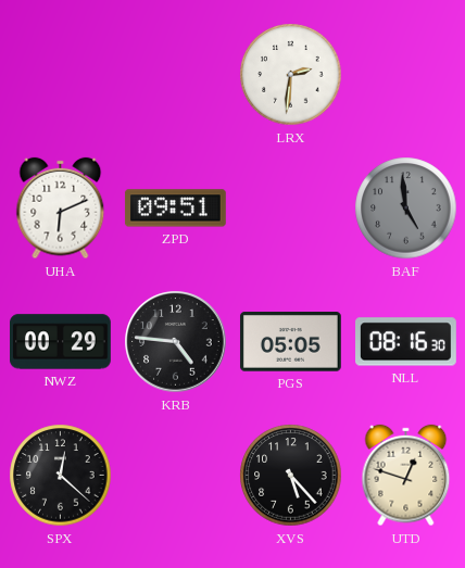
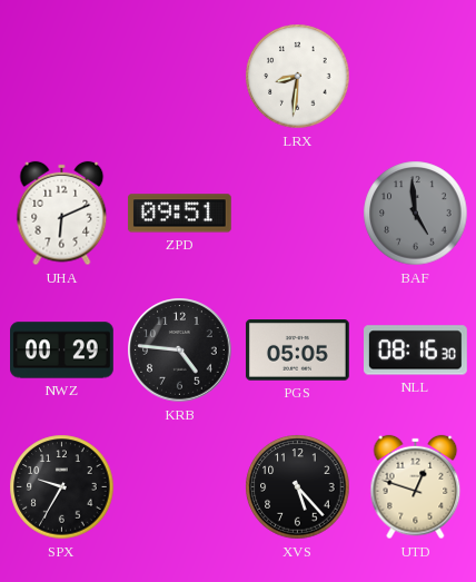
LRX: 2:31 -> 8:31 (298, 77)
SPX: 12:22 -> 9:35 (62, 487)
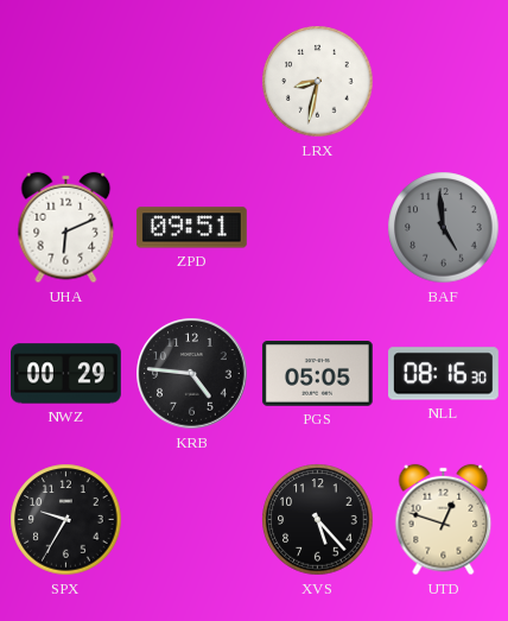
LRX: 8:31 -> 8:32 (318, 82)
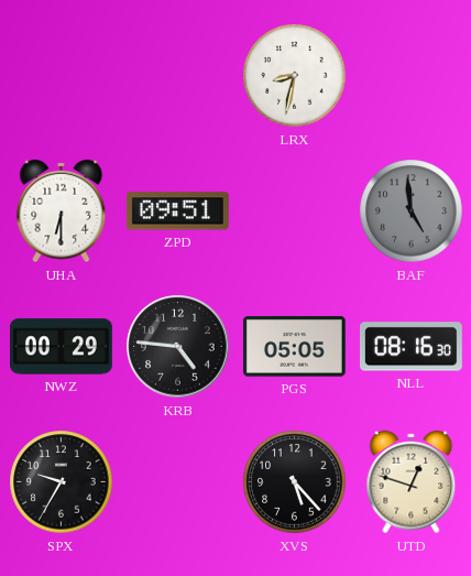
UHA: 6:11 -> 6:30 (62, 211)
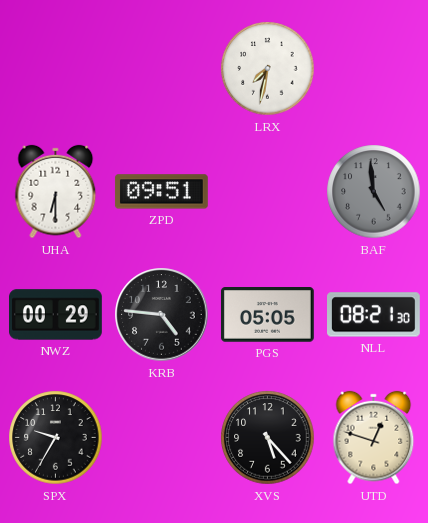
LRX: 8:32 -> 7:32 (268, 69)
NLL: 08:16 -> 08:21 (374, 315)
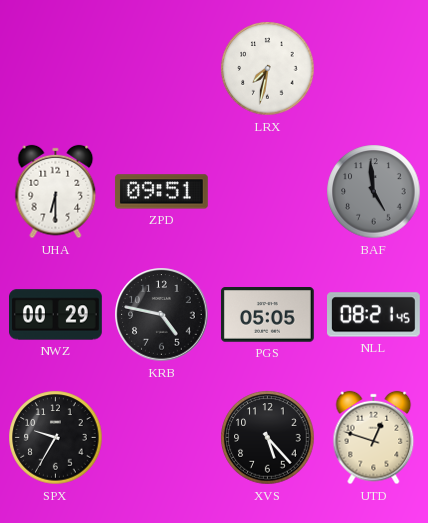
KRB: 4:46 -> 4:47 (162, 315)
NLL: 08:21:30 -> 08:21:45 (374, 315)
